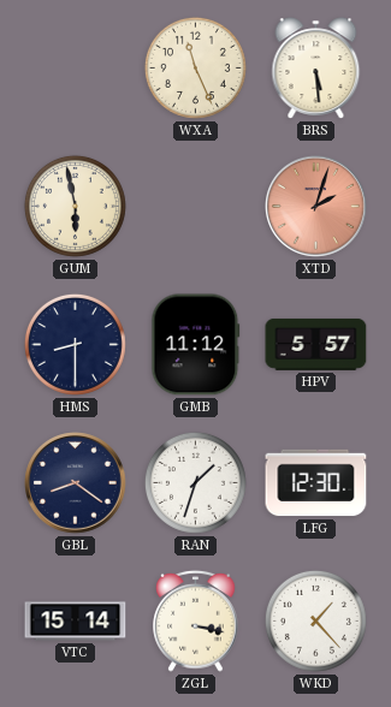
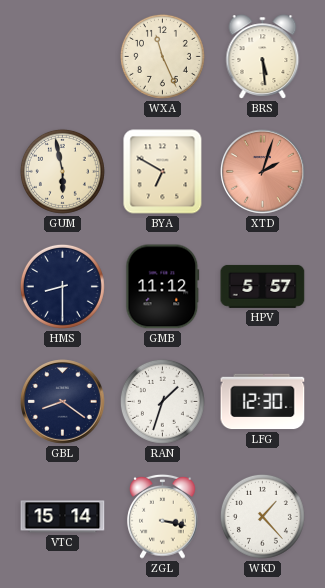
BYA: none -> 6:50 (163, 172)
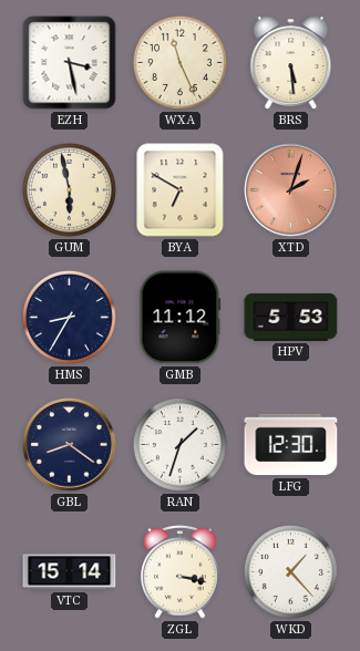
EZH: none -> 3:28 (70, 63)
HMS: 8:30 -> 8:35 (69, 317)
HPV: 5:57 -> 5:53 (291, 317)
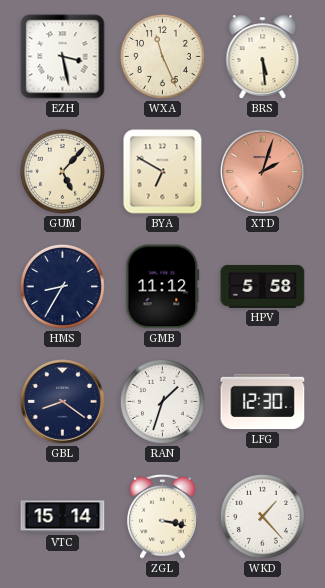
GUM: 5:58 -> 5:07 (62, 171)
HPV: 5:53 -> 5:58 (263, 286)
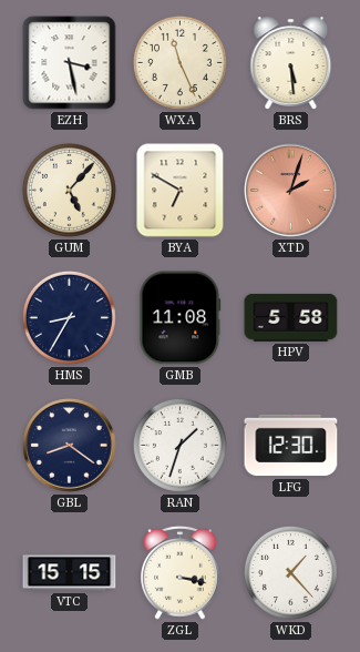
GMB: 11:12 -> 11:08 (181, 318)
VTC: 15:14 -> 15:15 (70, 573)
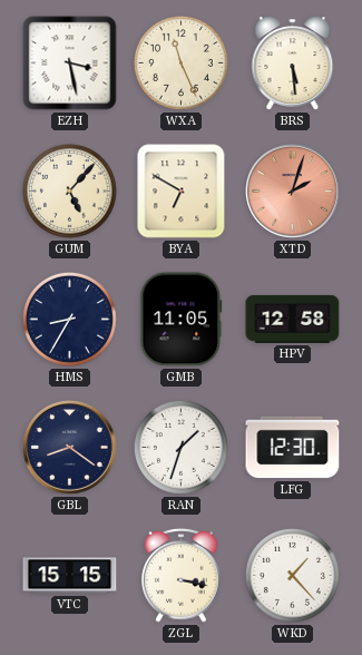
GMB: 11:08 -> 11:05 (182, 320)
HPV: 5:58 -> 12:58 (293, 319)
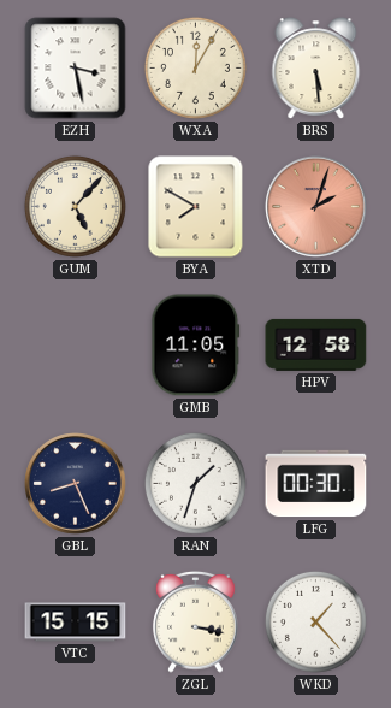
WXA: 11:26 -> 12:05 (195, 67)
BYA: 6:50 -> 7:50 (196, 207)
HMS: 8:35 -> none (69, 319)
GBL: 8:21 -> 8:26 (76, 484)
LFG: 12:30 -> 00:30 (316, 484)
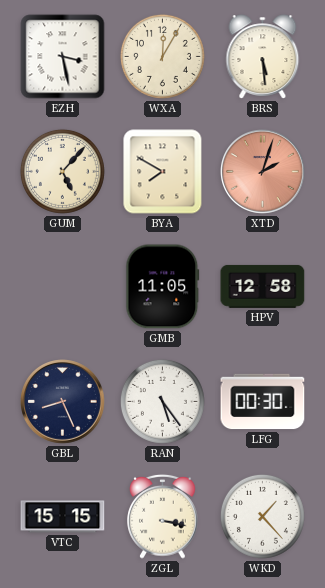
RAN: 1:33 -> 5:24 (162, 401)
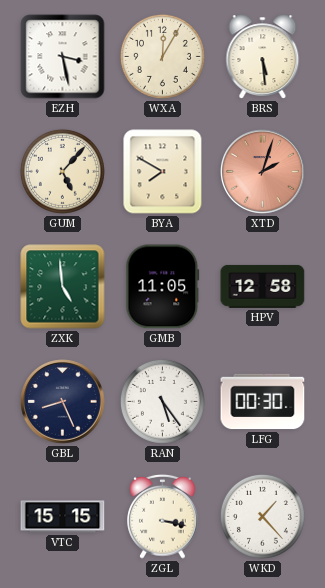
ZXK: none -> 4:59 (63, 287)
